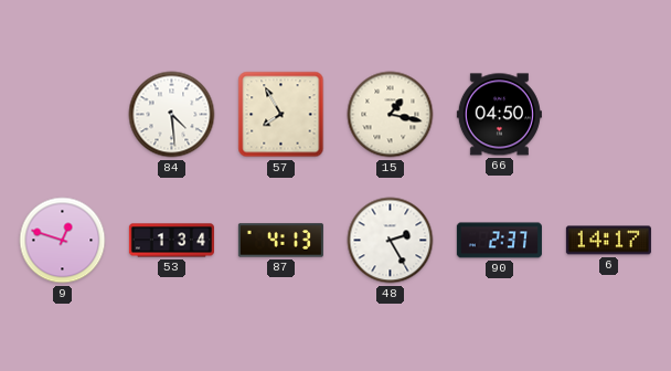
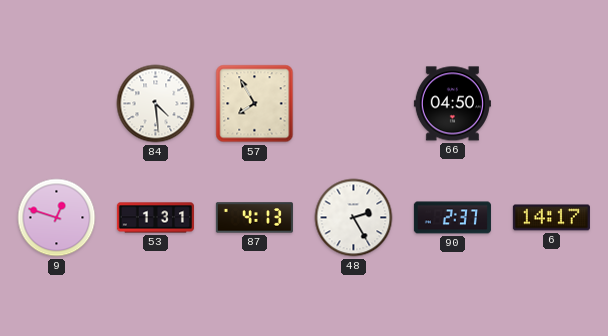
15: 1:17 -> none (391, 115)
53: 1:34 -> 1:31 (155, 218)
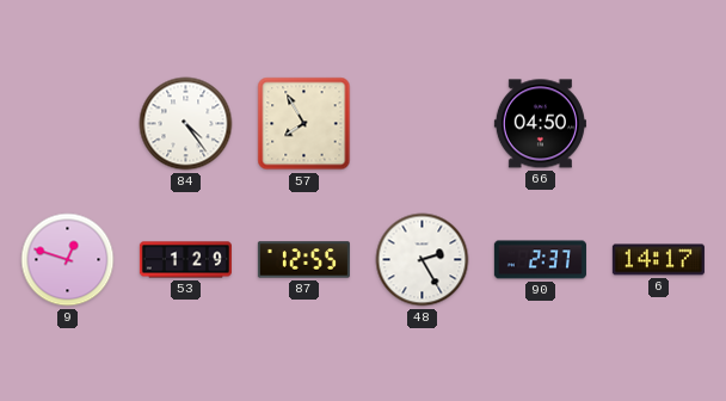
84: 4:29 -> 4:24 (186, 124)
53: 1:31 -> 1:29 (185, 260)
87: 4:13 -> 12:55 (303, 260)
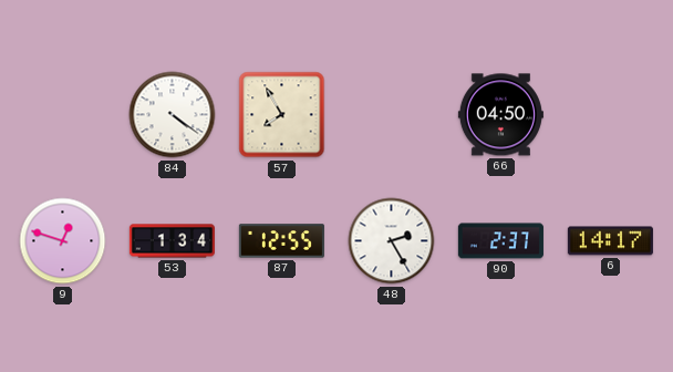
84: 4:24 -> 4:21 (173, 115)
53: 1:29 -> 1:34 (172, 241)
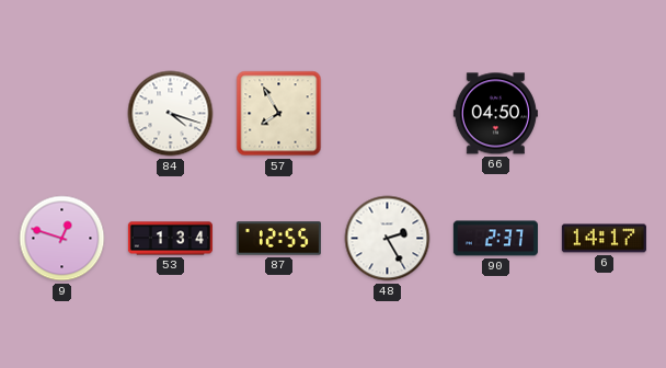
84: 4:21 -> 4:18 (171, 114)
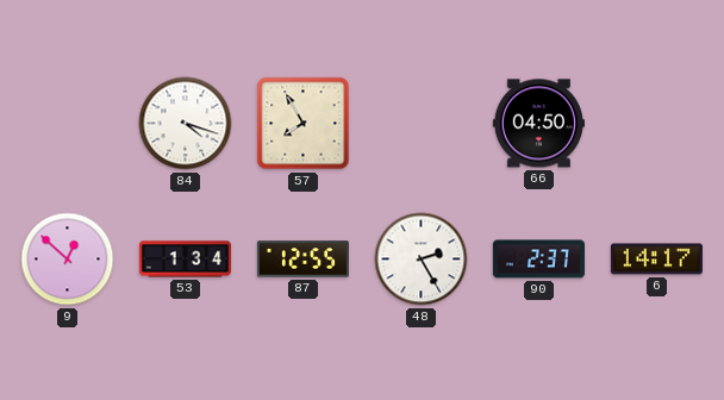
9: 12:48 -> 12:52 (68, 260)
